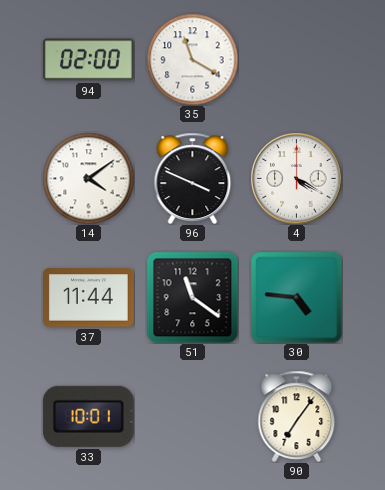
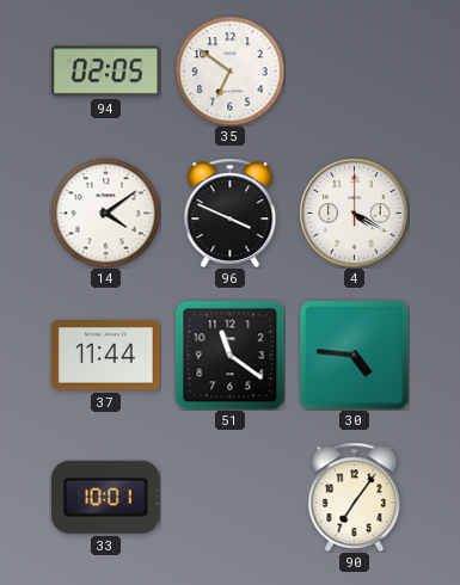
94: 02:00 -> 02:05 (105, 72)
35: 11:20 -> 6:51 (229, 70)
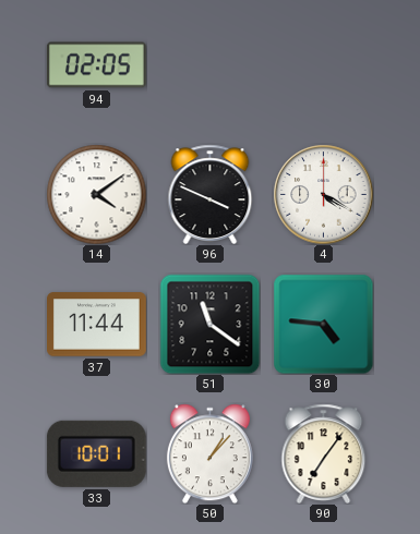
35: 6:51 -> none (229, 70)
50: none -> 1:07 (209, 453)
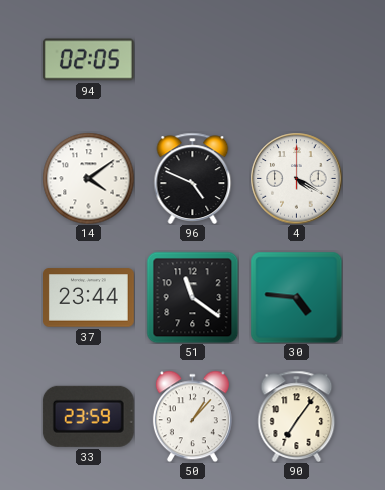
96: 3:49 -> 4:49 (193, 178)
37: 11:44 -> 23:44 (89, 298)
33: 10:01 -> 23:59 (88, 416)
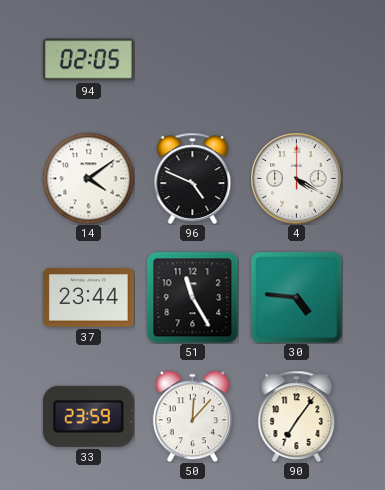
51: 11:21 -> 11:25 (192, 297)
50: 1:07 -> 12:07 (192, 416)
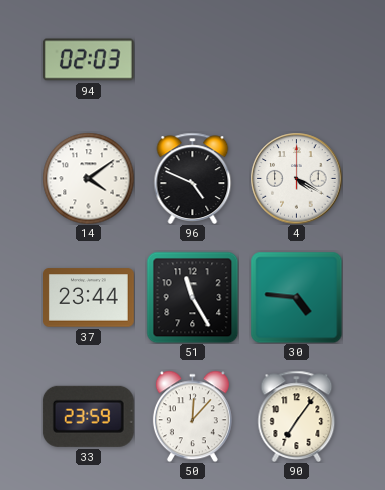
94: 02:05 -> 02:03 (88, 60)
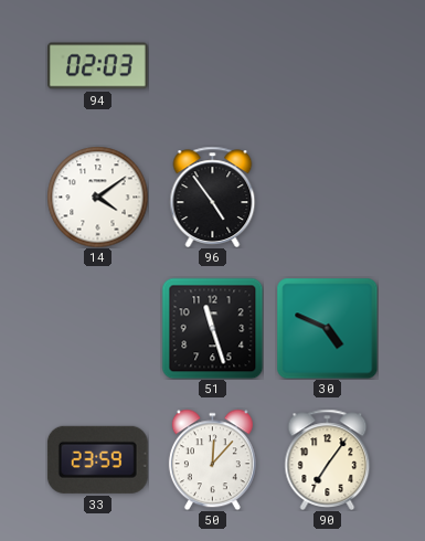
96: 4:49 -> 4:54 (213, 197)
4: 4:20 -> none (296, 178)
37: 23:44 -> none (89, 298)
51: 11:25 -> 11:27 (212, 328)
30: 4:46 -> 4:49 (327, 328)
